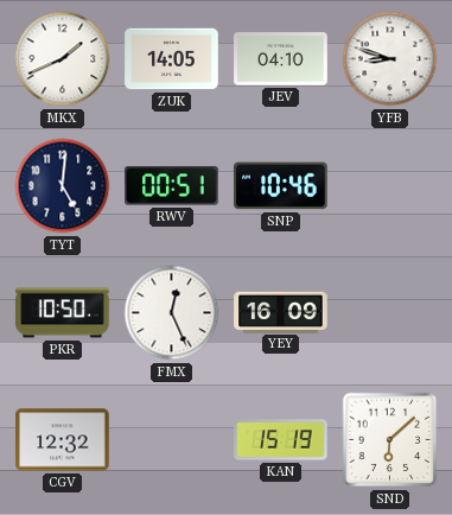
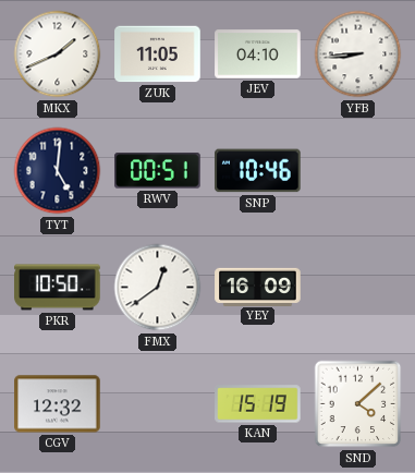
ZUK: 14:05 -> 11:05 (158, 54)
YFB: 8:48 -> 8:44 (358, 54)
FMX: 12:26 -> 12:39 (158, 288)
SND: 6:08 -> 4:08 (358, 404)
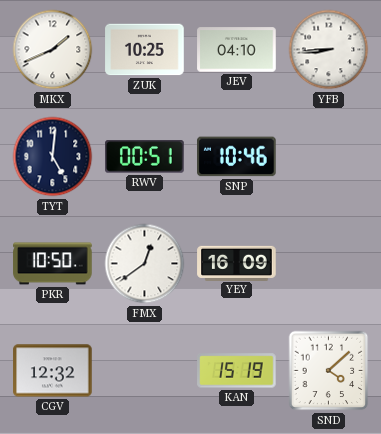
ZUK: 11:05 -> 10:25 (145, 50)
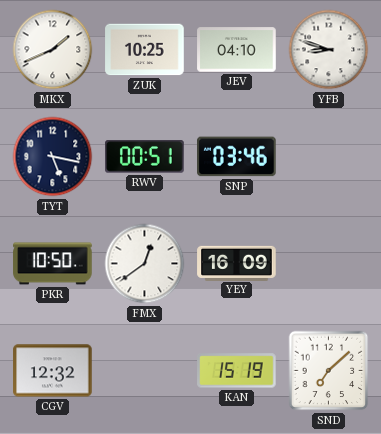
YFB: 8:44 -> 8:48 (329, 50)
TYT: 5:01 -> 5:17 (53, 157)
SNP: 10:46 -> 03:46 (237, 157)
SND: 4:08 -> 7:08 (329, 371)
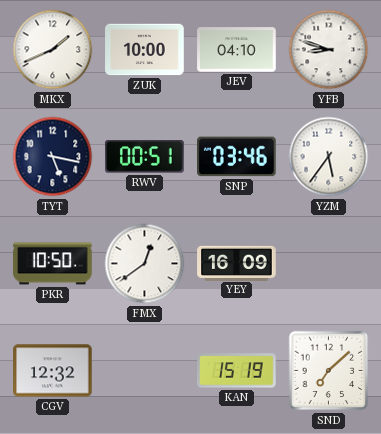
ZUK: 10:25 -> 10:00 (145, 50)
YZM: none -> 5:36 (329, 157)
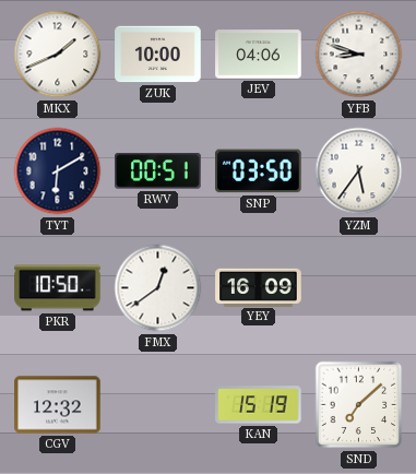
JEV: 04:10 -> 04:06 (259, 55)
TYT: 5:17 -> 6:10 (58, 171)
SNP: 03:46 -> 03:50 (259, 171)
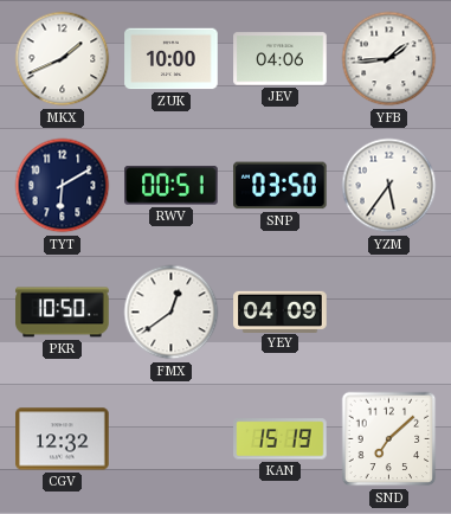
YFB: 8:48 -> 1:44 (389, 59)
YEY: 16:09 -> 04:09 (281, 311)
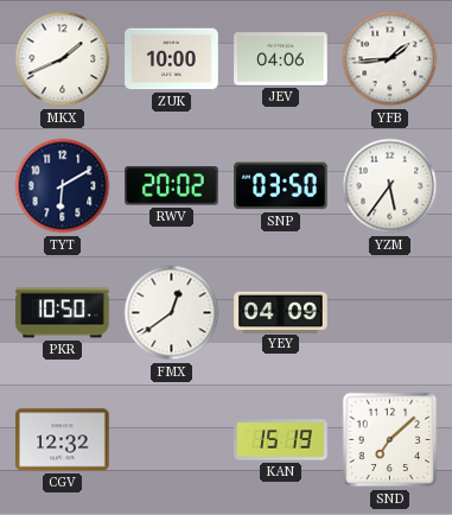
RWV: 00:51 -> 20:02 (172, 186)
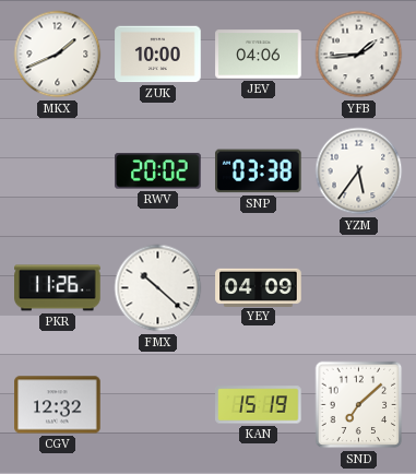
TYT: 6:10 -> none (63, 186)
SNP: 03:50 -> 03:38 (259, 171)
PKR: 10:50 -> 11:26 (58, 288)
FMX: 12:39 -> 10:22 (158, 288)
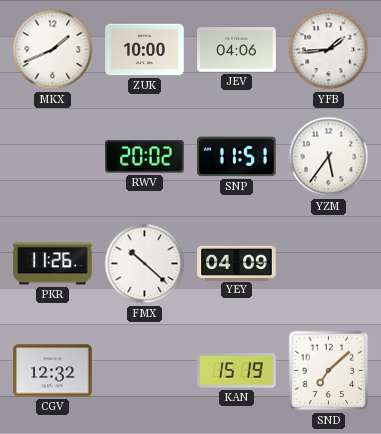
SNP: 03:38 -> 11:51 (237, 157)
